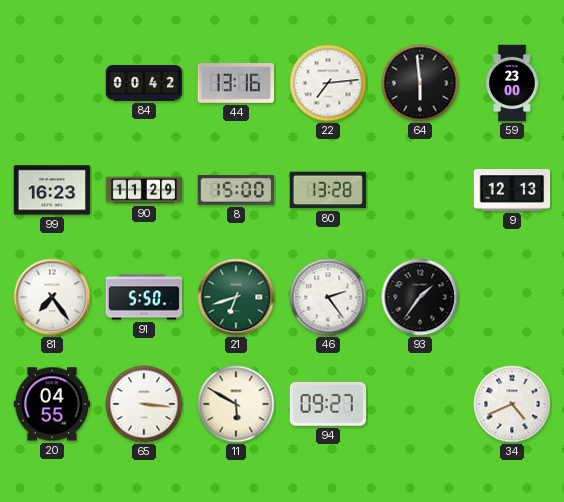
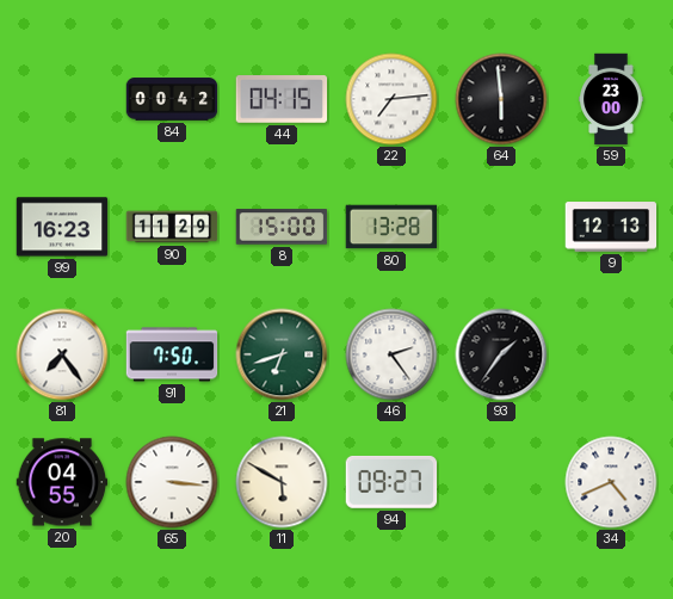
44: 13:16 -> 04:15 (282, 100)
91: 5:50 -> 7:50 (172, 354)
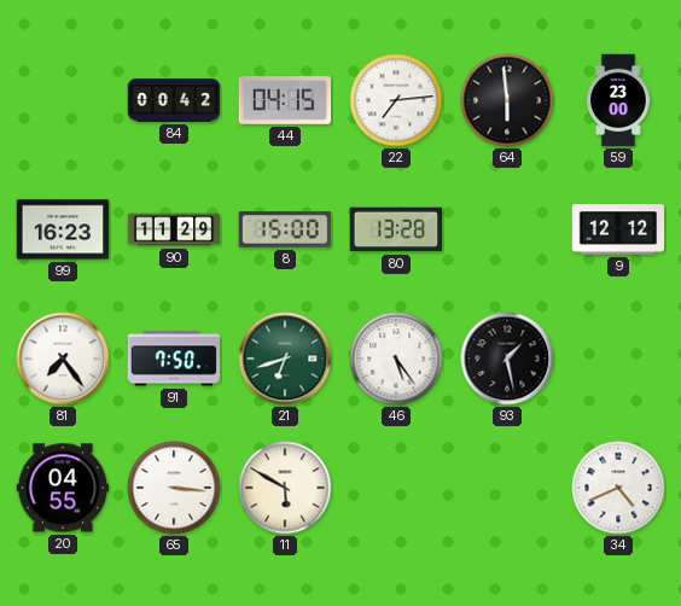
9: 12:13 -> 12:12 (618, 229)
46: 2:24 -> 5:24 (396, 359)
93: 1:36 -> 1:28 (507, 359)
94: 09:27 -> none (391, 482)
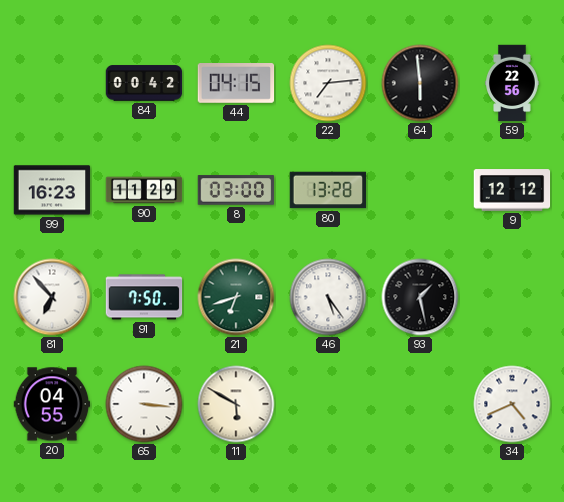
59: 23:00 -> 22:56 (512, 83)
8: 15:00 -> 03:00 (236, 190)
81: 7:24 -> 6:53 (52, 297)
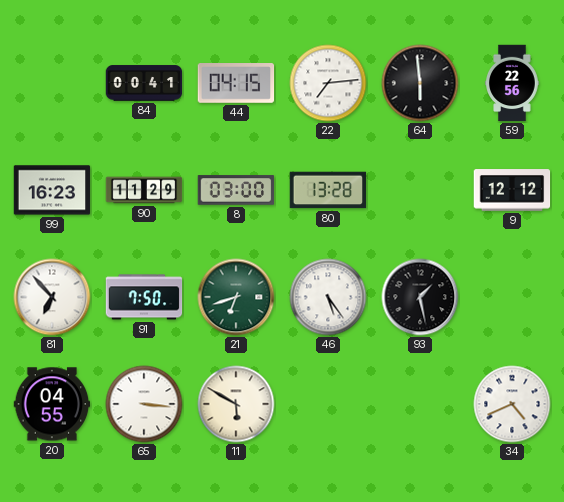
84: 00:42 -> 00:41 (144, 83)
